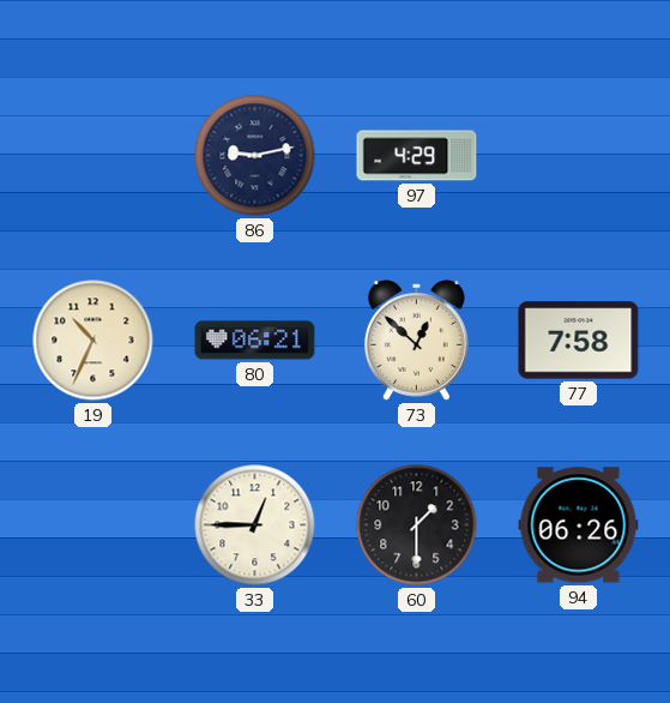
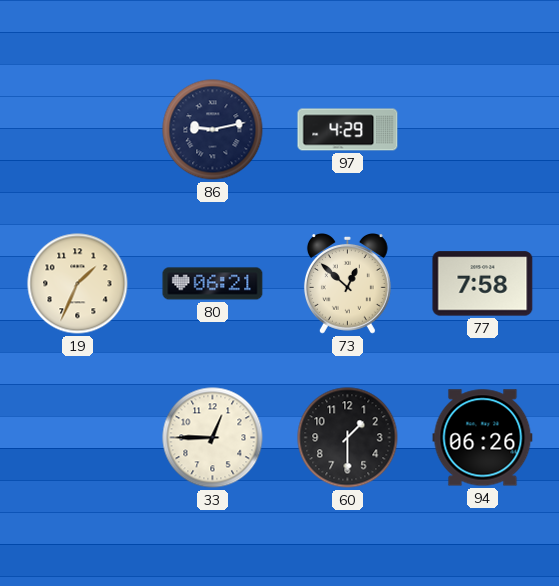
19: 10:34 -> 1:34 (78, 284)
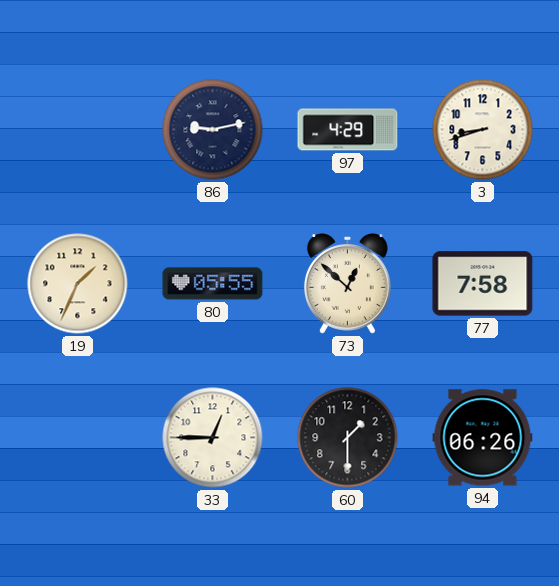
3: none -> 8:42 (483, 130)
80: 06:21 -> 05:55 (213, 284)
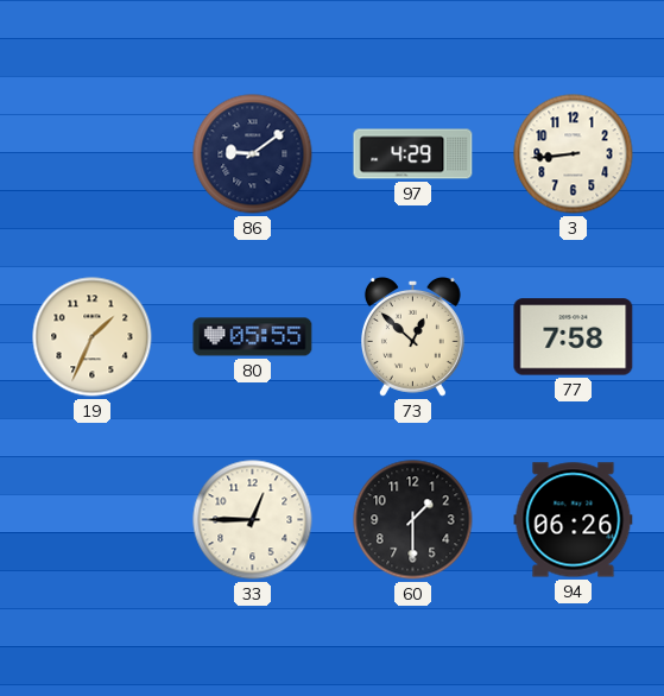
86: 9:13 -> 9:09 (253, 154)
3: 8:42 -> 8:44 (574, 154)
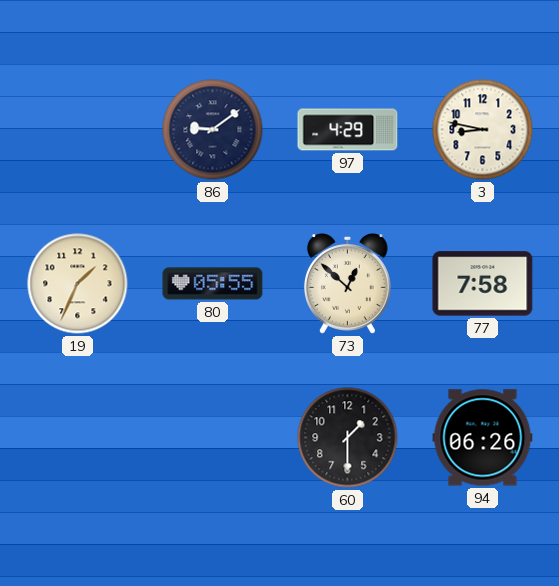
3: 8:44 -> 8:47 (483, 130)
33: 12:45 -> none (253, 520)
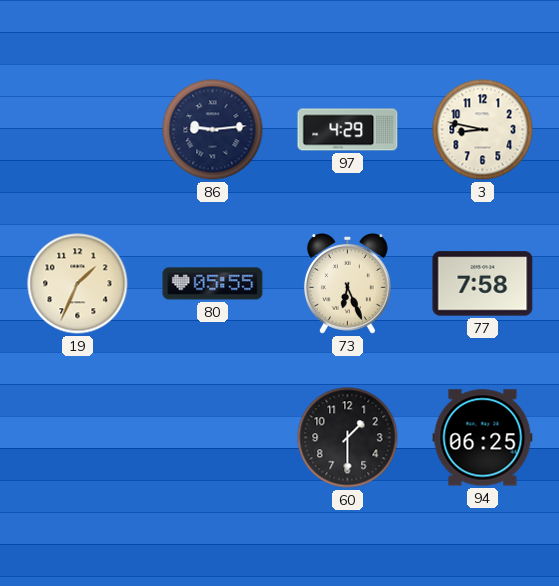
86: 9:09 -> 9:14 (213, 130)
73: 12:52 -> 6:26 (347, 284)
94: 06:26 -> 06:25 (483, 438)
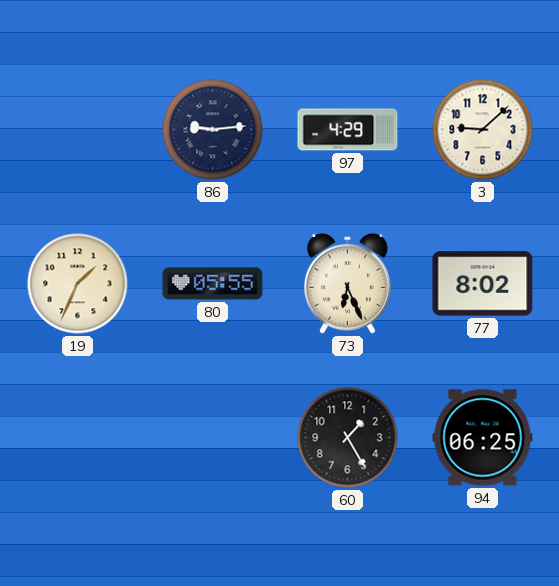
3: 8:47 -> 9:08 (483, 130)
77: 7:58 -> 8:02 (483, 284)
60: 1:30 -> 1:25 (348, 438)
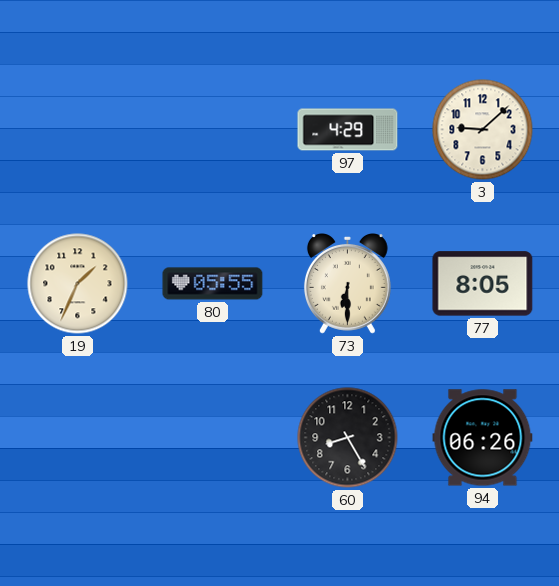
86: 9:14 -> none (213, 130)
73: 6:26 -> 6:30 (347, 284)
77: 8:02 -> 8:05 (483, 284)
60: 1:25 -> 8:25 (348, 438)
94: 06:25 -> 06:26 (483, 438)
